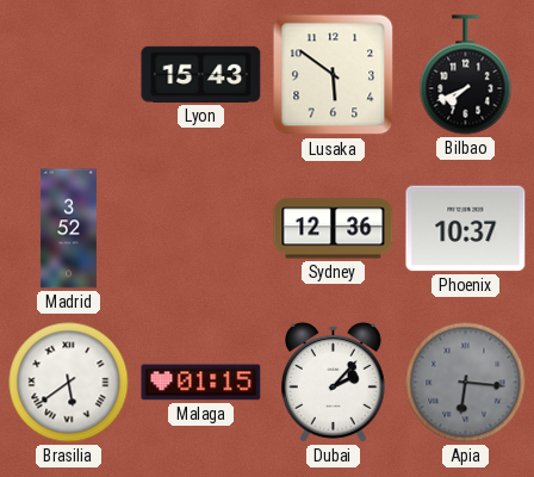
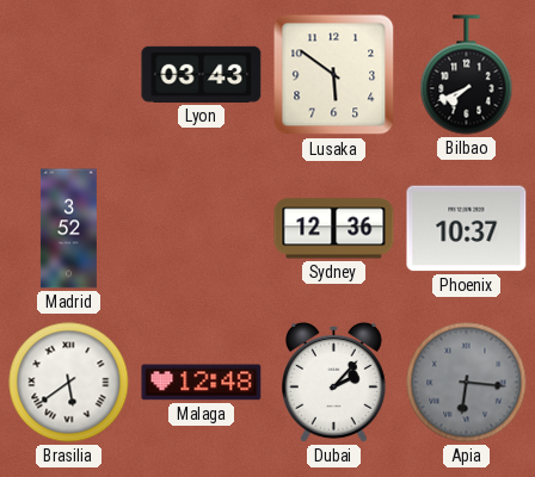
Lyon: 15:43 -> 03:43 (202, 74)
Malaga: 01:15 -> 12:48 (202, 383)
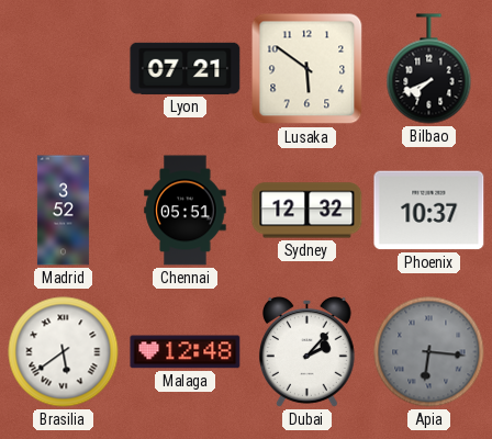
Lyon: 03:43 -> 07:21 (186, 68)
Chennai: none -> 05:51 (186, 211)
Sydney: 12:36 -> 12:32 (307, 211)
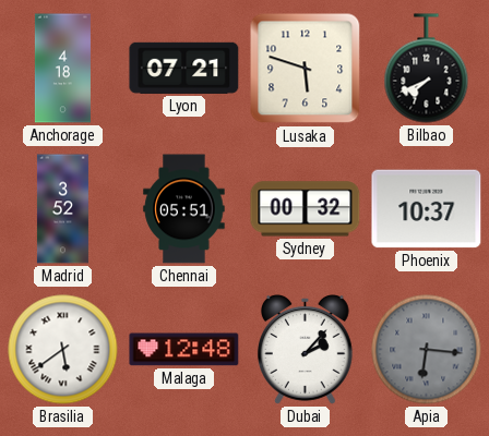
Anchorage: none -> 4:18 (62, 69)
Lusaka: 5:51 -> 5:48 (306, 69)
Sydney: 12:32 -> 00:32 (306, 209)
